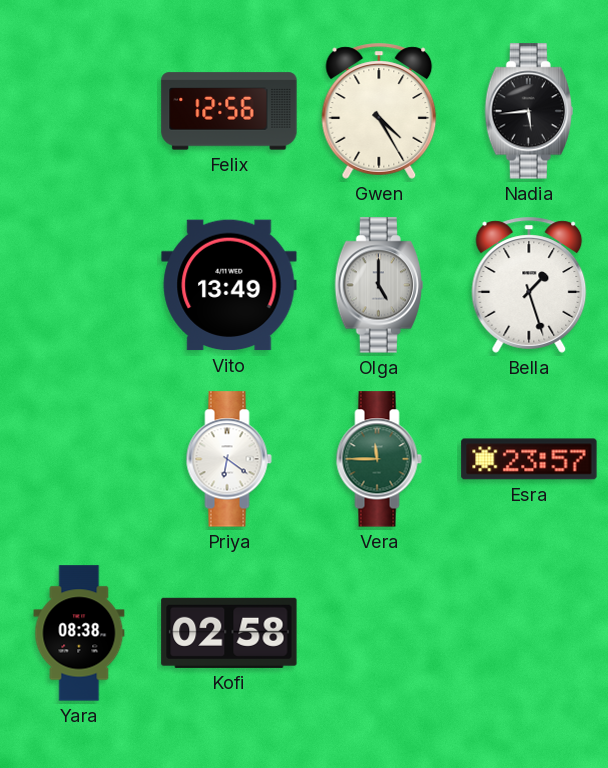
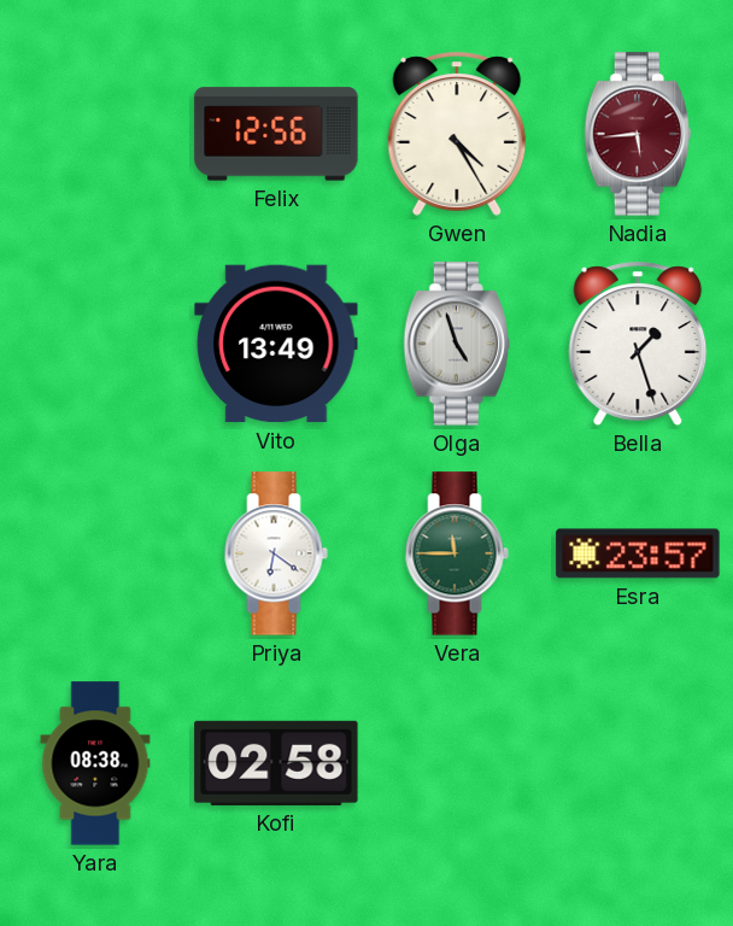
Nadia dial: black -> burgundy (637, 134)
Olga: 5:00 -> 4:57 (456, 344)
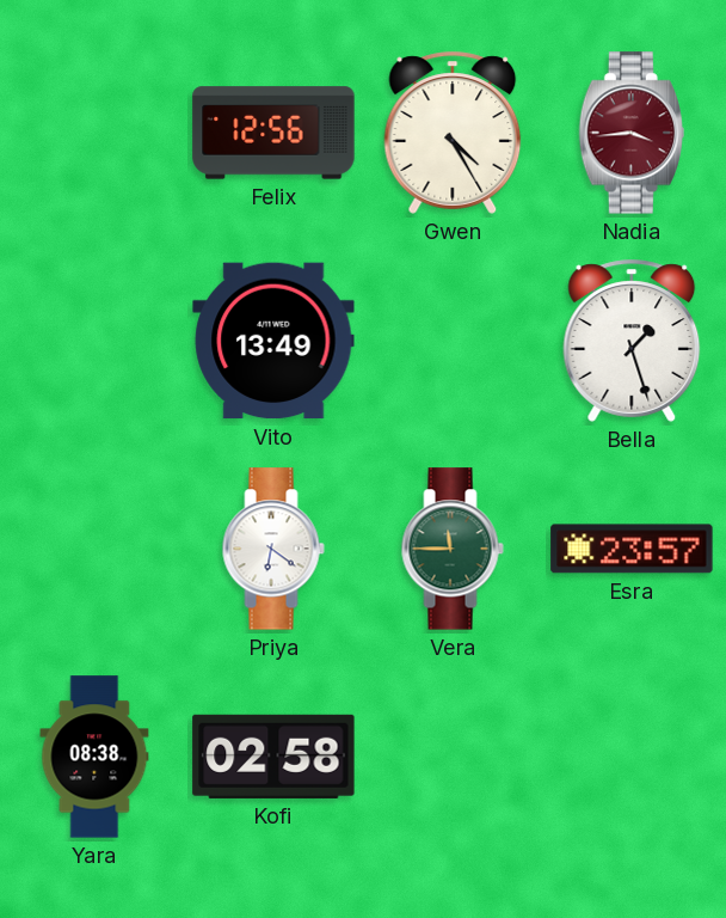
Nadia: 5:44 -> 3:44 (630, 133)
Olga: 4:57 -> none (456, 344)
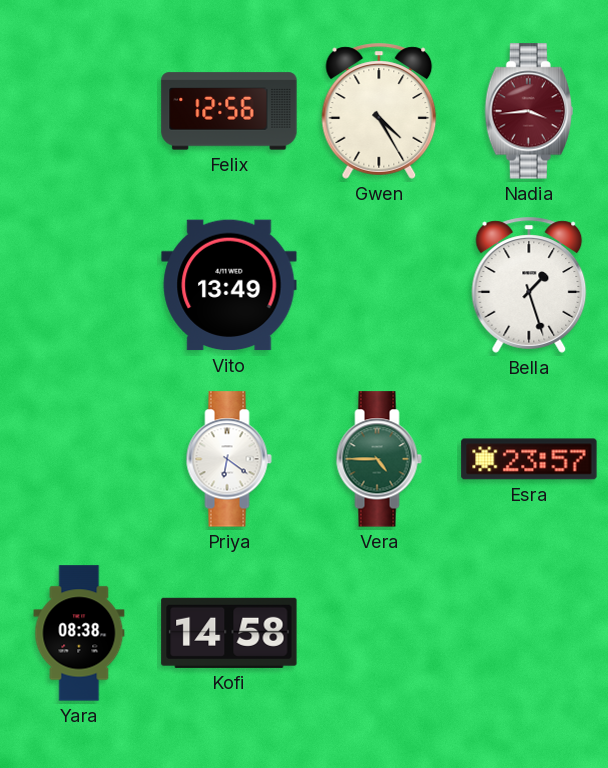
Vera: 11:45 -> 4:45 (379, 459)
Kofi: 02:58 -> 14:58 (229, 633)
